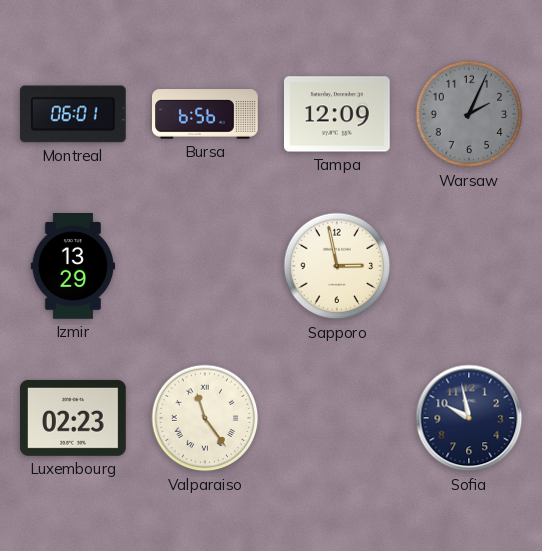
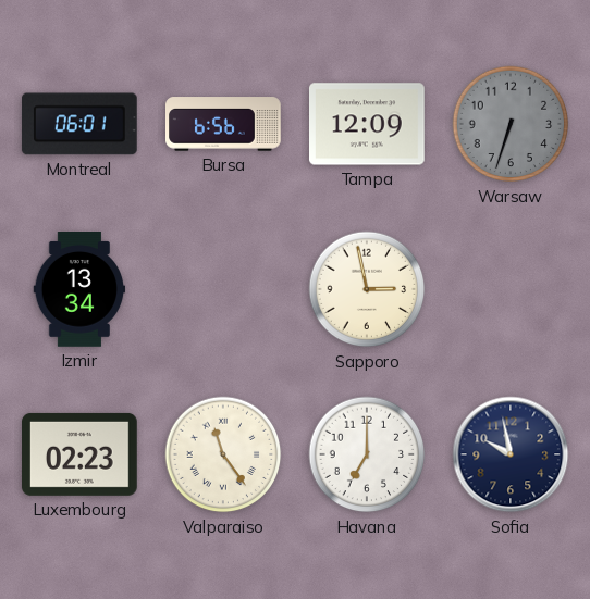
Warsaw: 2:04 -> 6:33 (511, 124)
Izmir: 13:29 -> 13:34 (79, 290)
Havana: none -> 7:00 (367, 454)
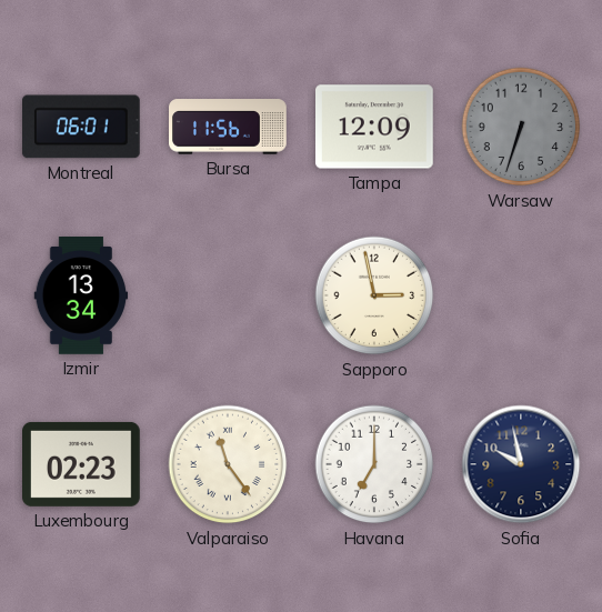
Bursa: 6:56 -> 11:56 (229, 127)
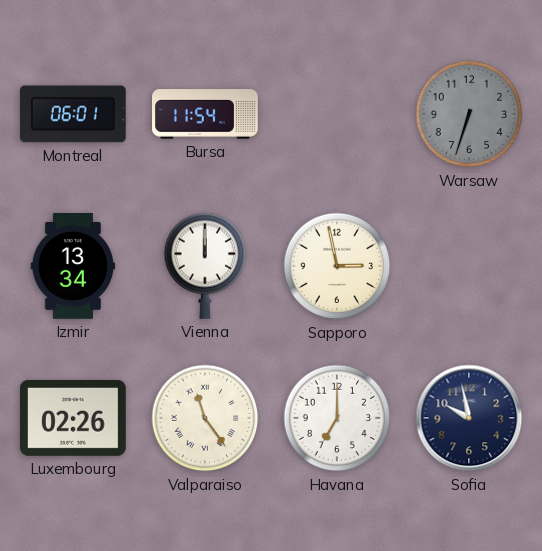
Bursa: 11:56 -> 11:54 (206, 114)
Tampa: 12:09 -> none (375, 127)
Vienna: none -> 12:00 (205, 266)
Luxembourg: 02:23 -> 02:26 (74, 418)
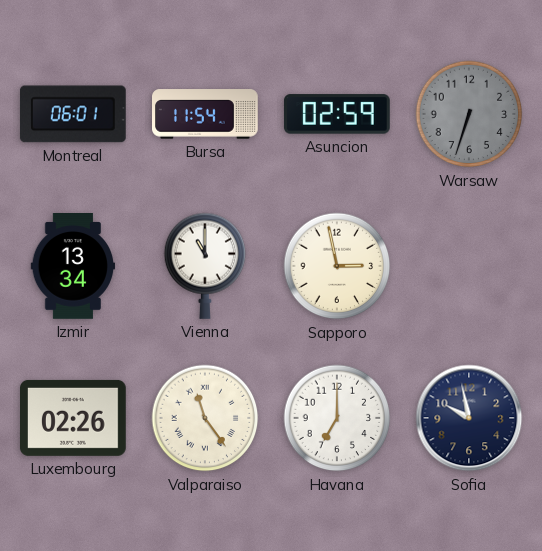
Asuncion: none -> 02:59 (337, 114)
Vienna: 12:00 -> 11:00 (205, 266)
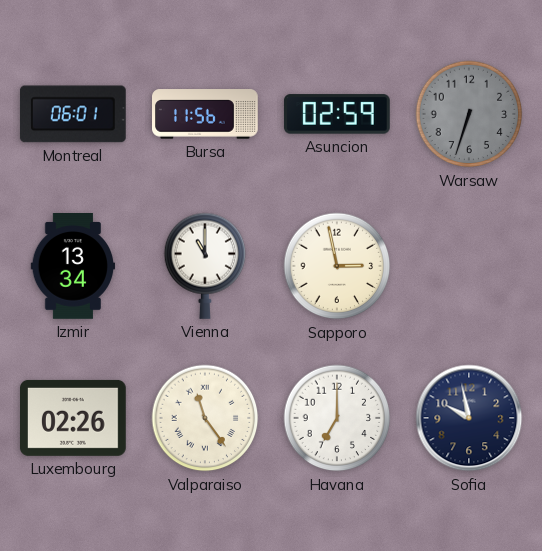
Bursa: 11:54 -> 11:56 (206, 114)
